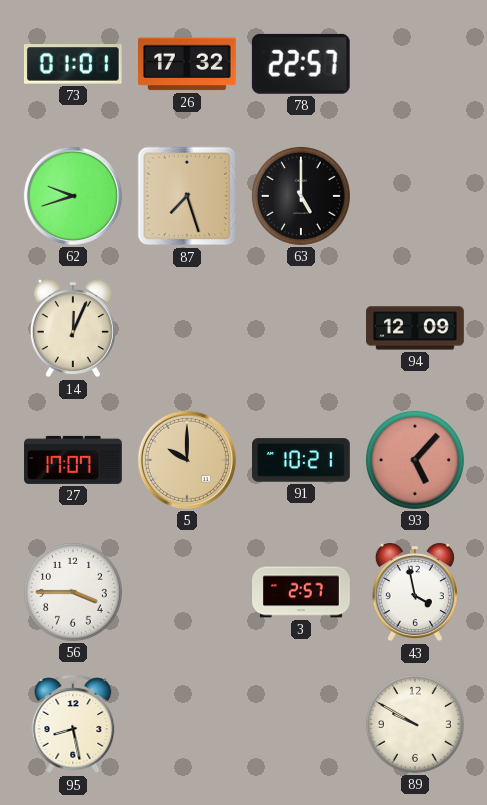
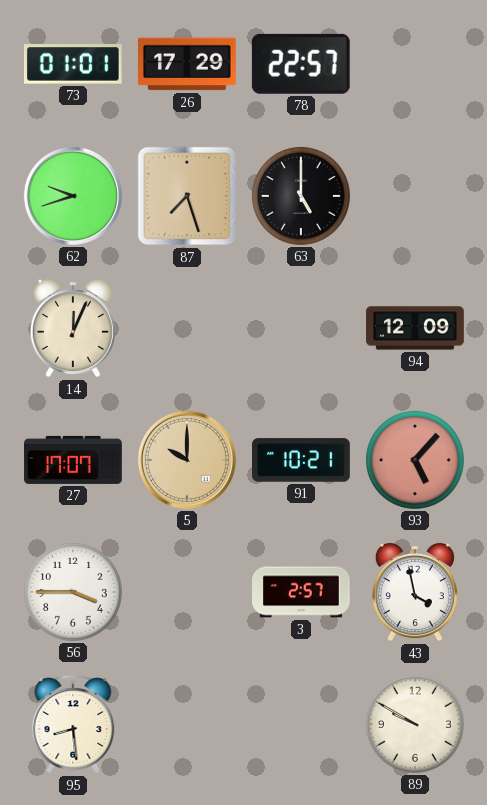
26: 17:32 -> 17:29 (188, 64)
95: 8:28 -> 8:29 (73, 724)
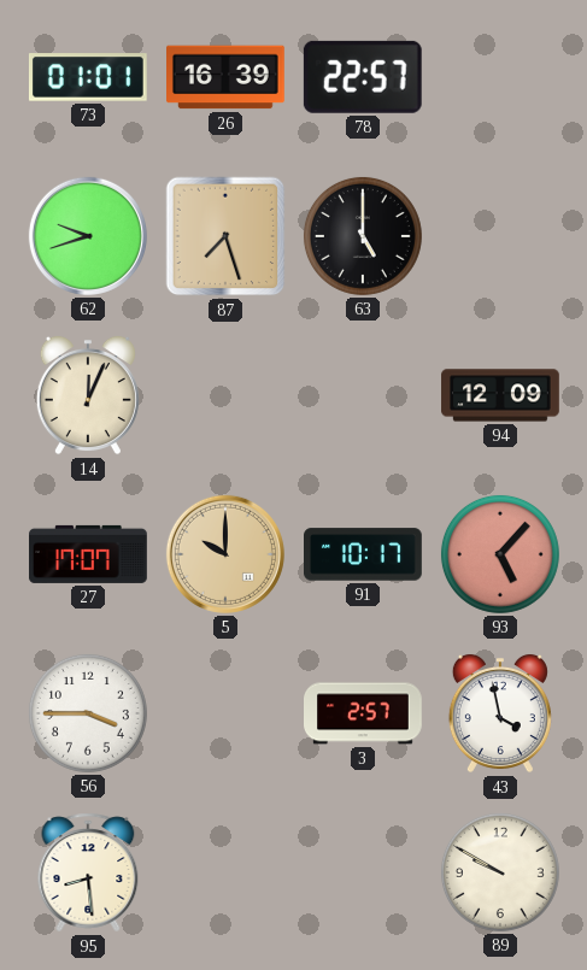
26: 17:29 -> 16:39 (227, 77)
91: 10:21 -> 10:17 (364, 554)
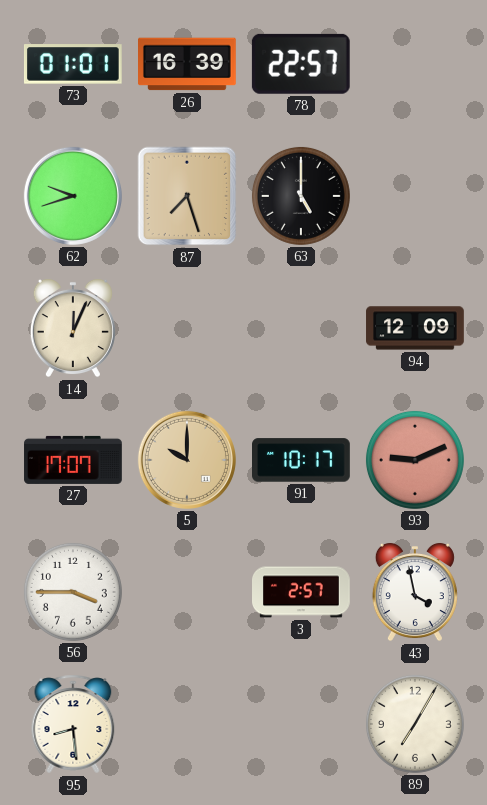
93: 5:07 -> 9:11 (415, 460)
89: 9:50 -> 7:05 (415, 724)
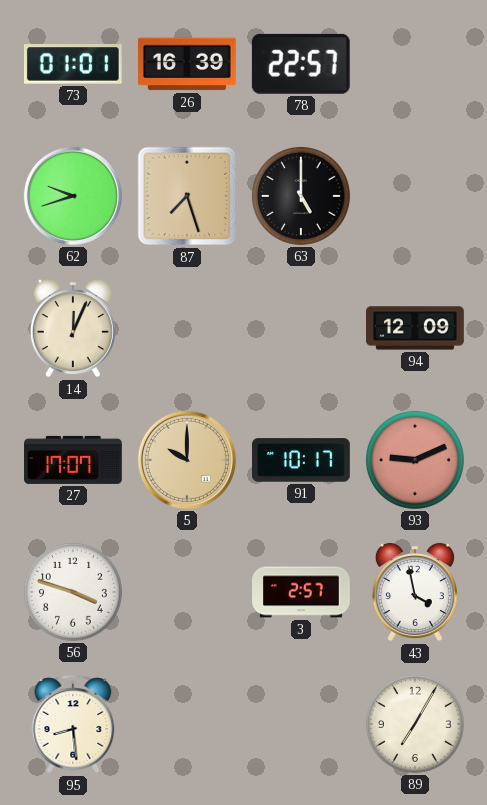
56: 3:45 -> 3:48 (73, 592)
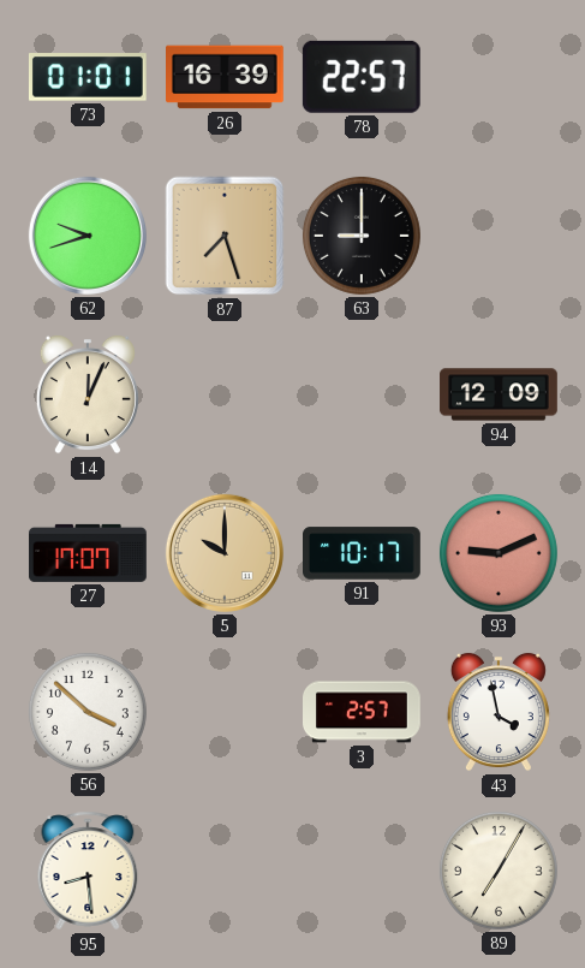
63: 5:00 -> 9:00 (362, 236)
56: 3:48 -> 3:52 (88, 712)
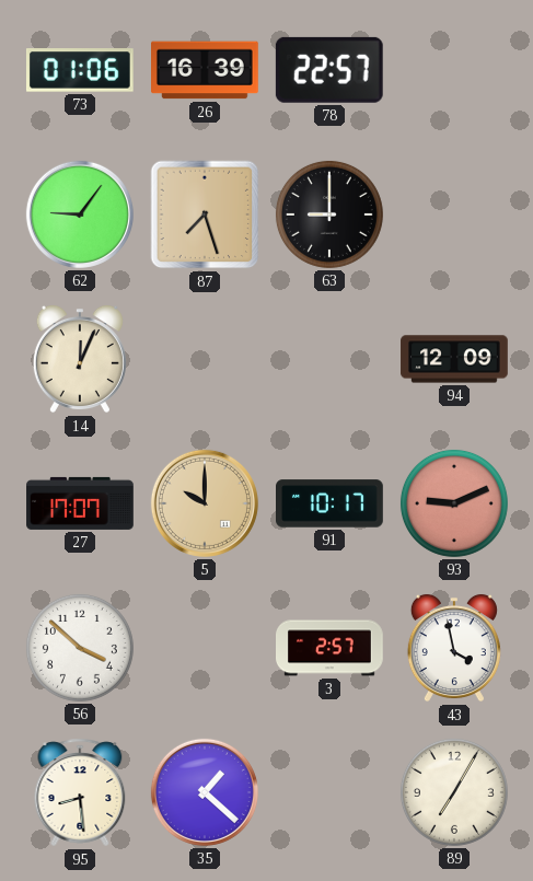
73: 01:01 -> 01:06 (80, 70)
62: 9:42 -> 9:06 (80, 215)
35: none -> 1:22 (205, 792)
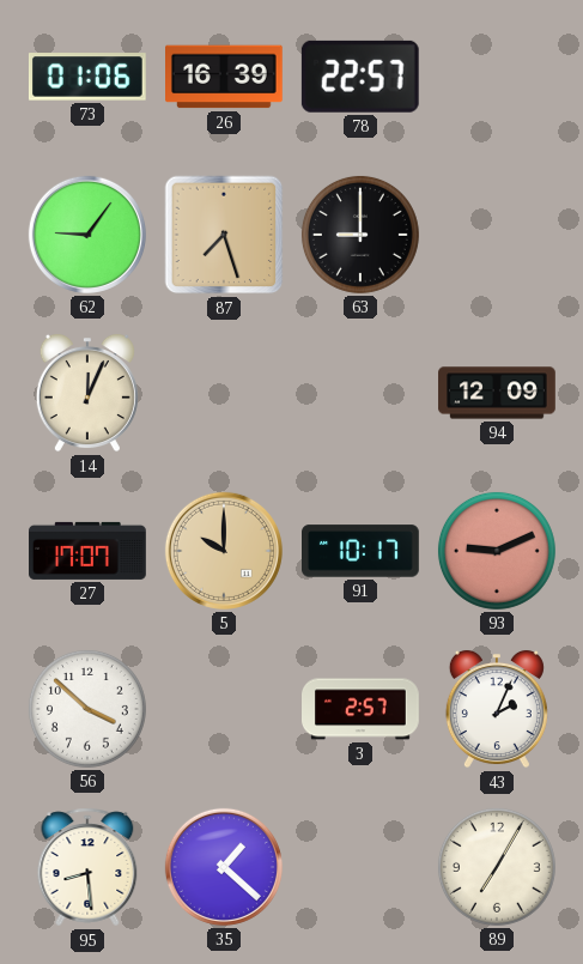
43: 3:58 -> 2:04 (497, 709)
